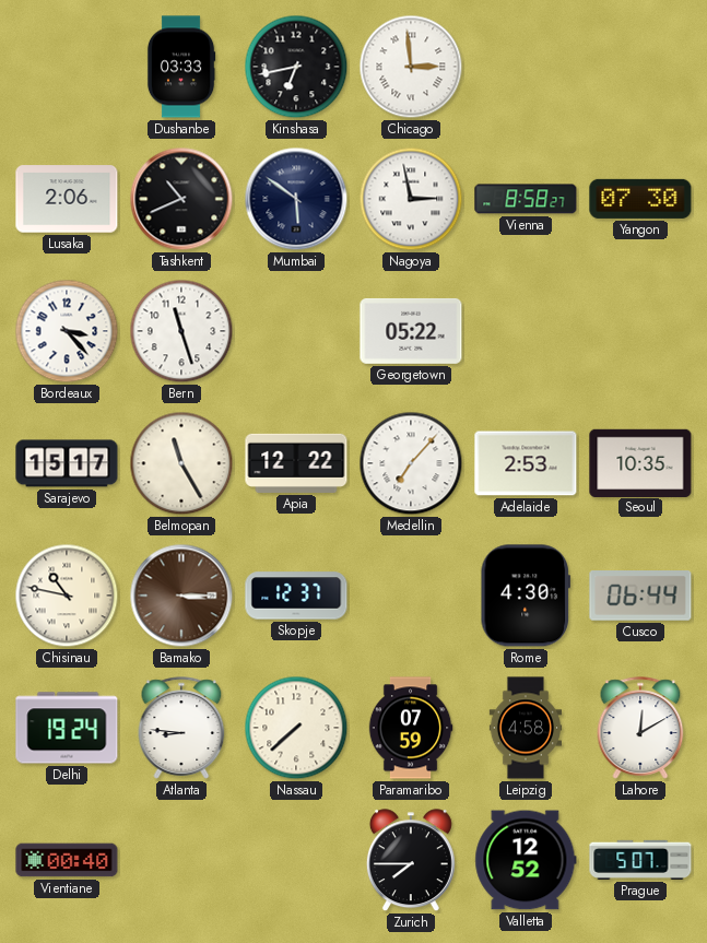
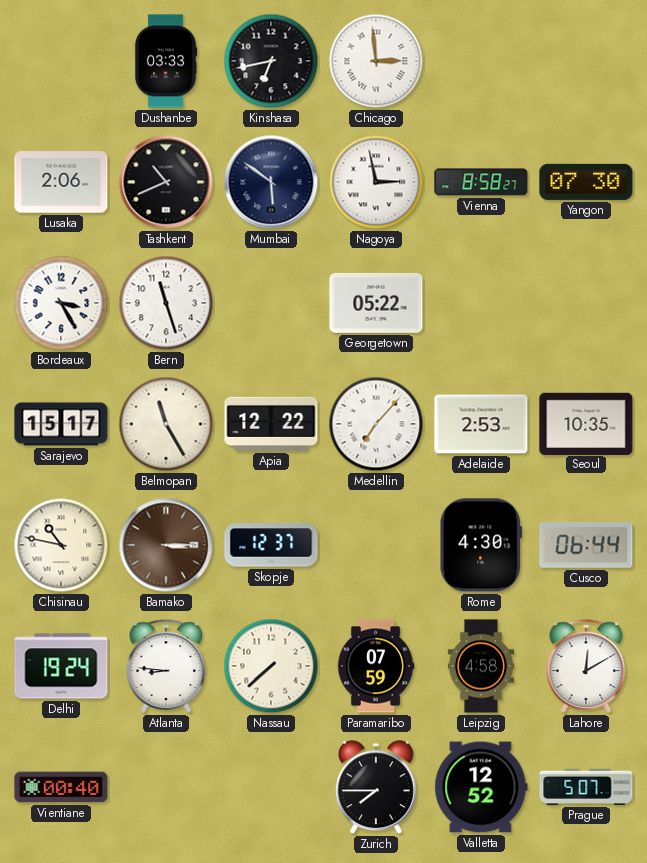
Bordeaux: 3:23 -> 3:25 (61, 303)
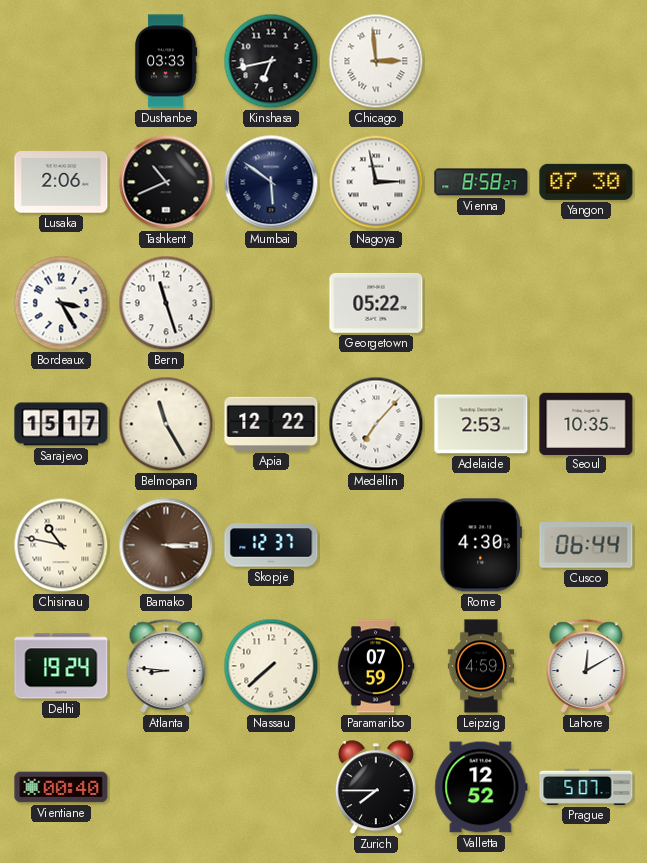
Leipzig: 4:58 -> 4:59 (480, 666)
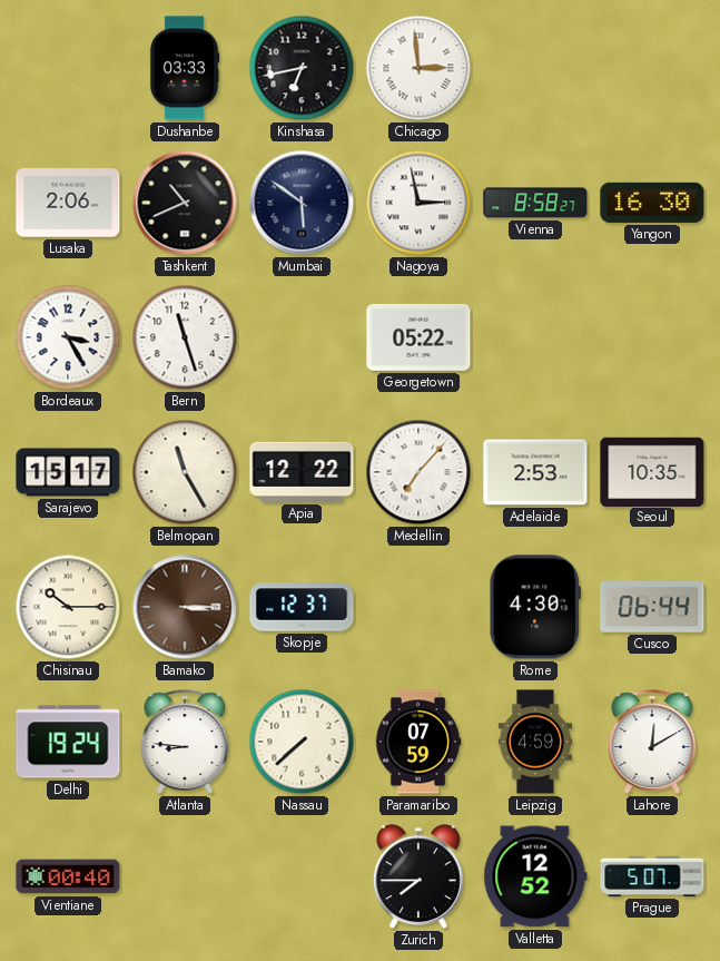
Yangon: 07:30 -> 16:30 (652, 203)
Chisinau: 10:47 -> 10:15 (68, 607)
